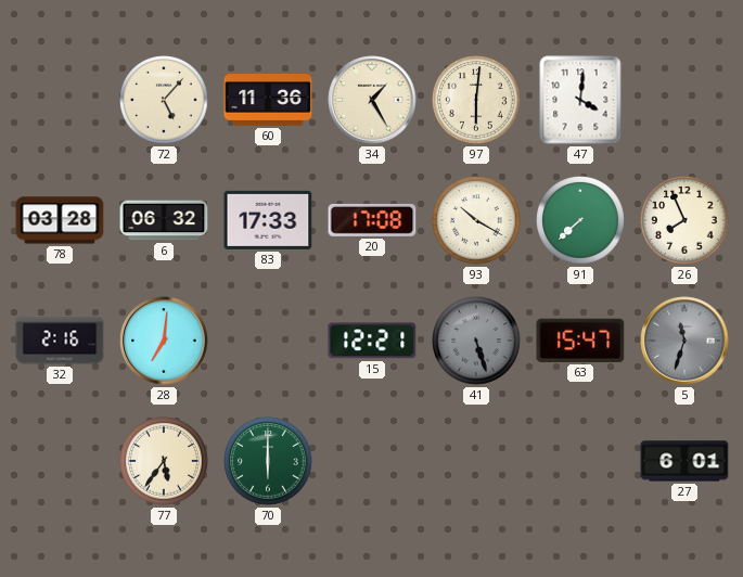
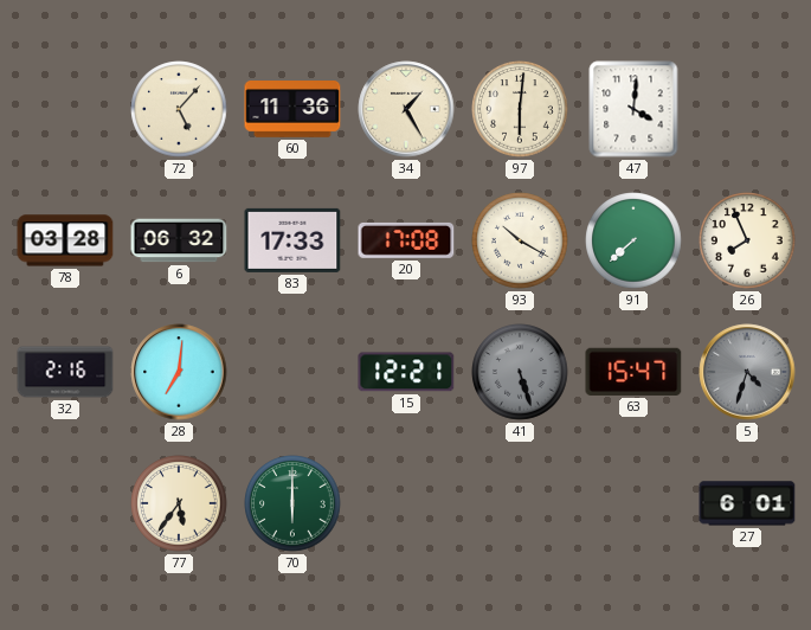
5: 11:33 -> 4:33 (747, 372)
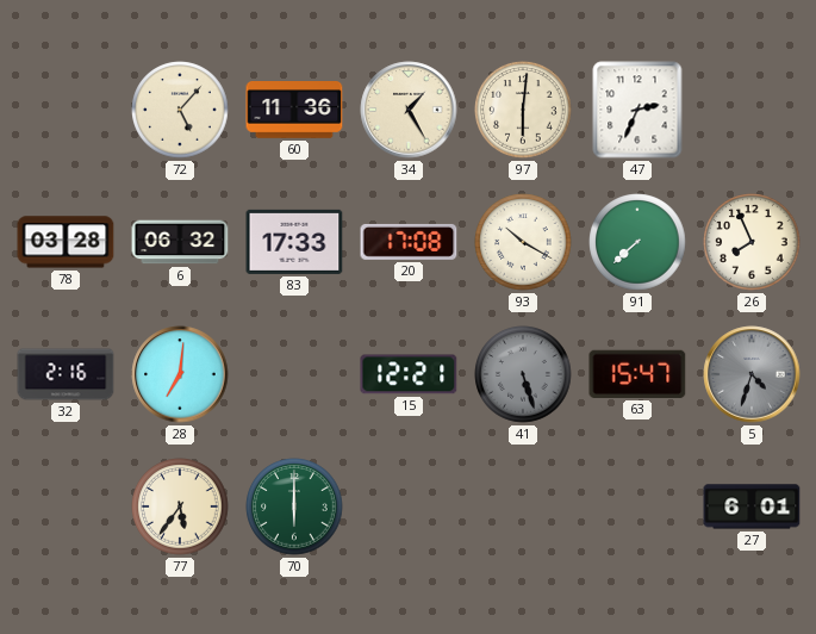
47: 4:01 -> 2:34 (637, 110)
